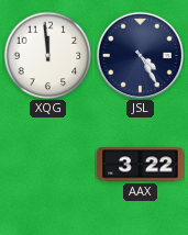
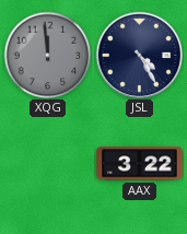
XQG dial: white -> grey (47, 55)
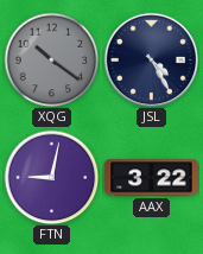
XQG: 11:59 -> 10:21 (51, 59)
FTN: none -> 9:02 (51, 177)
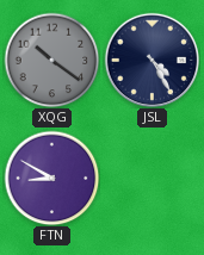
FTN: 9:02 -> 8:50 (51, 178)
AAX: 3:22 -> none (152, 178)
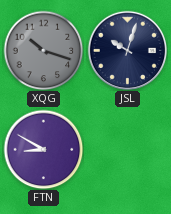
XQG: 10:21 -> 10:18 (43, 50)
JSL: 4:25 -> 10:03 (127, 50)
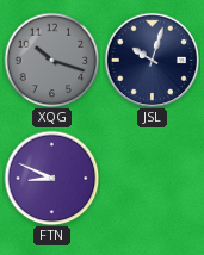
FTN: 8:50 -> 8:49 (51, 178)
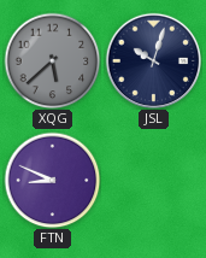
XQG: 10:18 -> 5:38 (52, 60)
